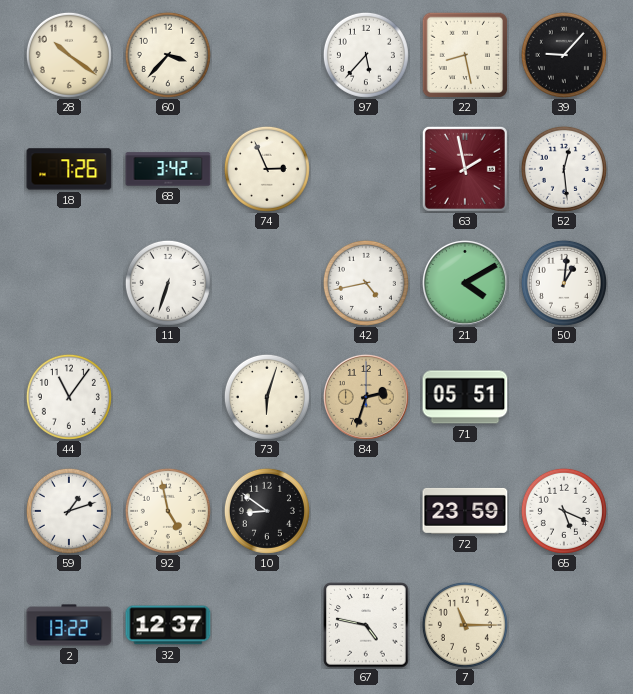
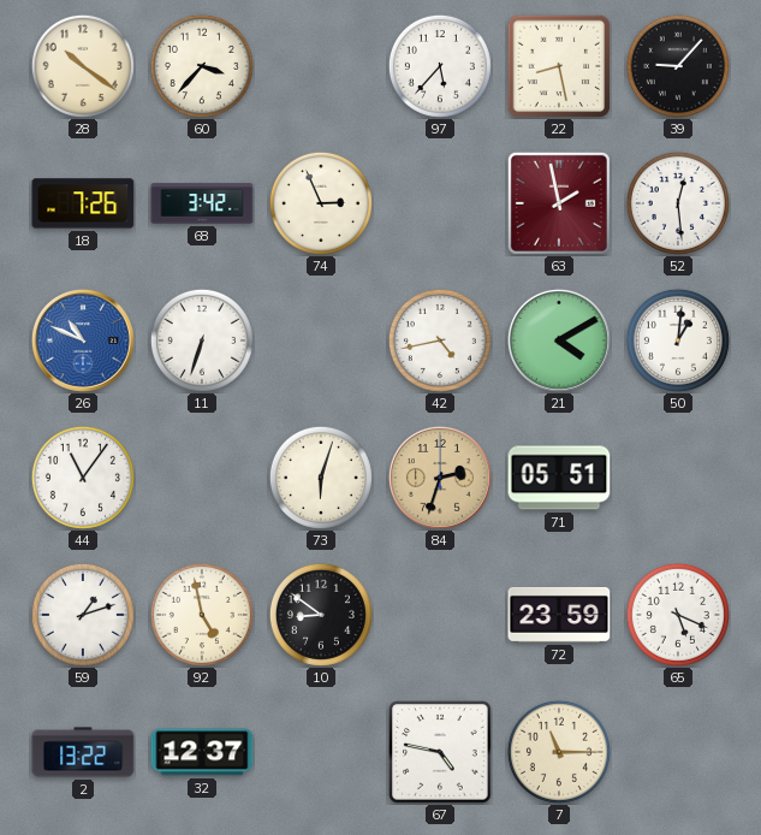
26: none -> 10:49 (83, 340)
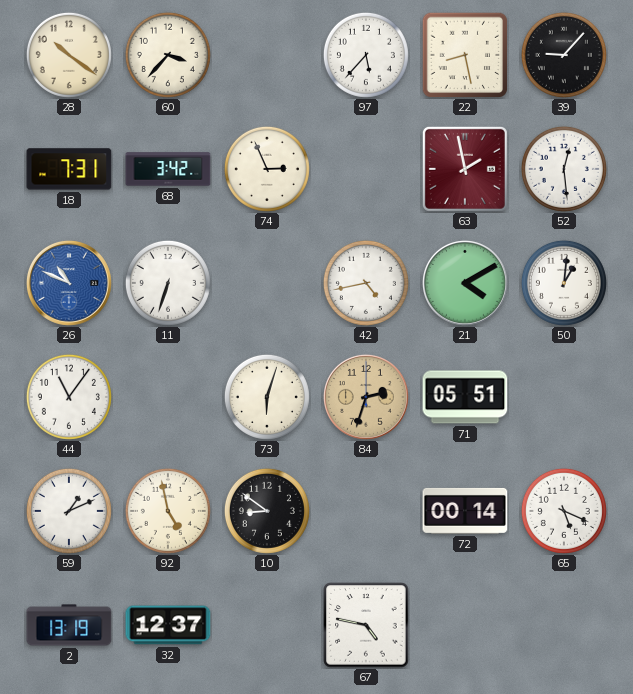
18: 7:26 -> 7:31 (69, 169)
59: 1:12 -> 1:11 (69, 511)
72: 23:59 -> 00:14 (465, 511)
2: 13:22 -> 13:19 (69, 625)
7: 11:15 -> none (559, 752)
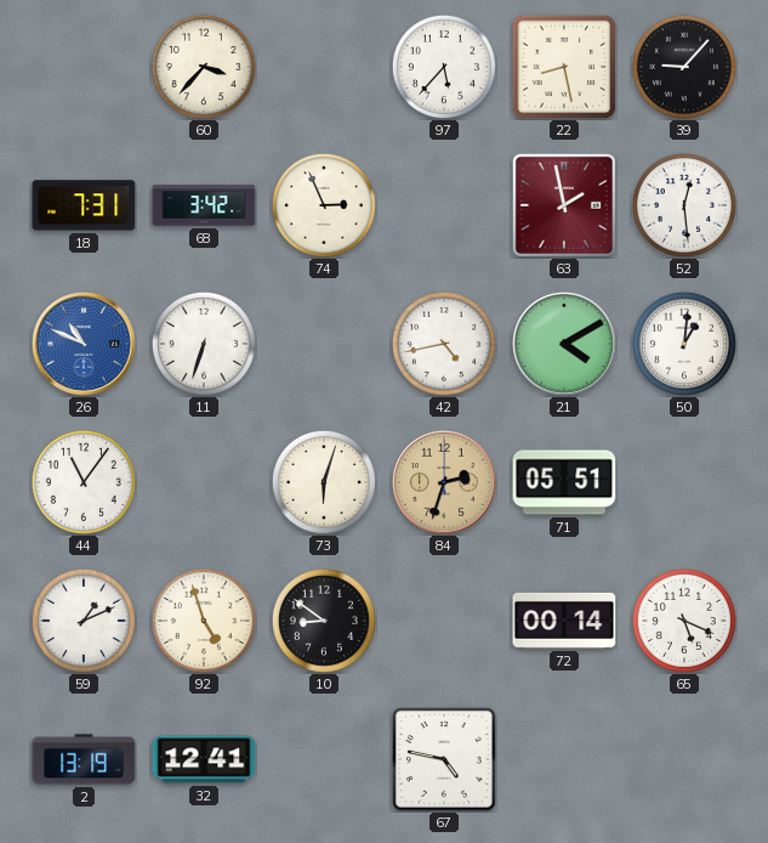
28: 10:21 -> none (69, 55)
92: 4:58 -> 4:57 (204, 621)
32: 12:37 -> 12:41 (204, 759)
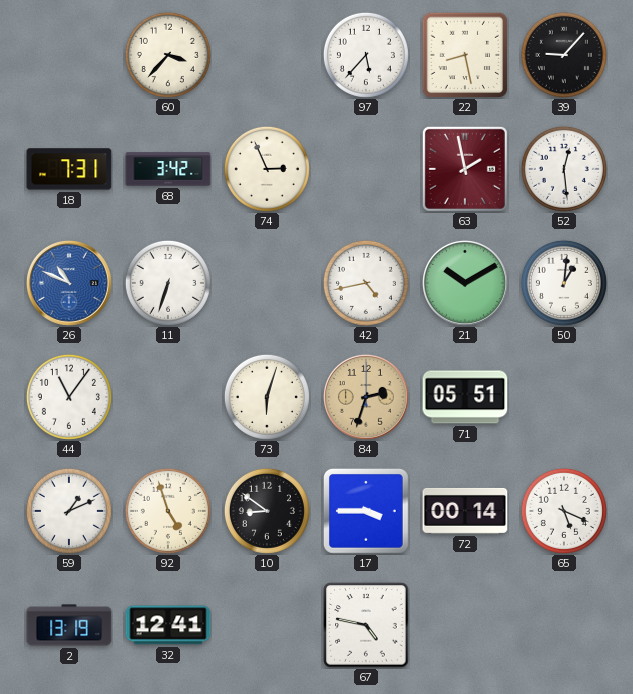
21: 4:10 -> 10:10 (465, 283)
17: none -> 3:45 (366, 511)
